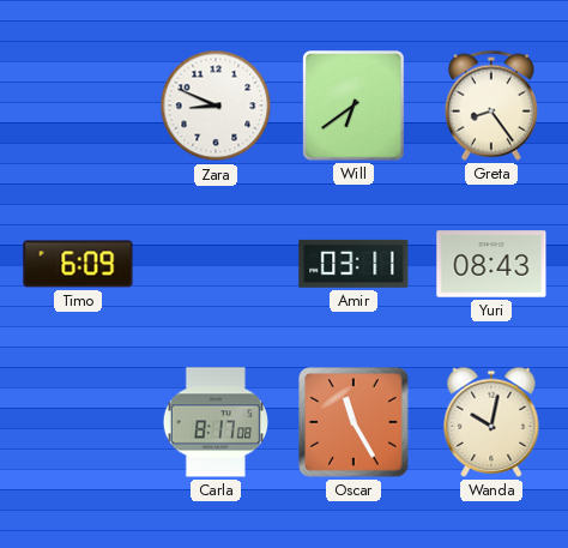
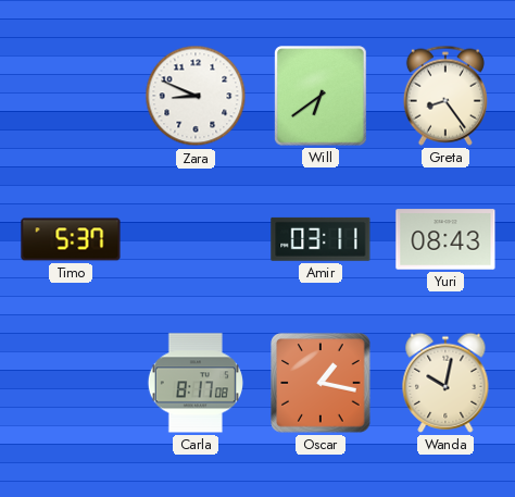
Timo: 6:09 -> 5:37 (71, 239)
Oscar: 11:25 -> 1:17 (321, 383)
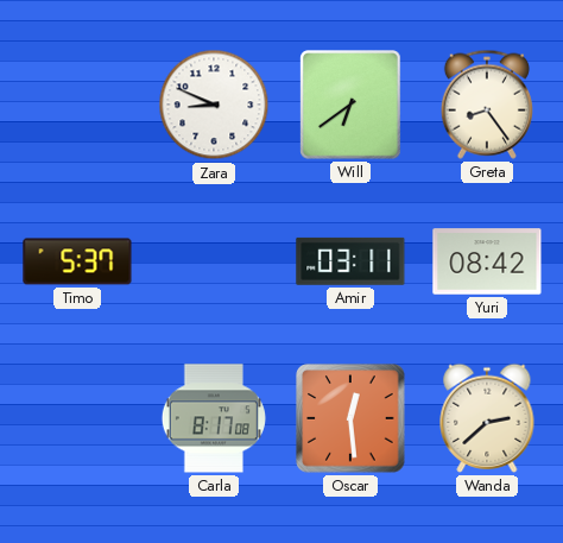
Yuri: 08:43 -> 08:42 (487, 261)
Oscar: 1:17 -> 12:29 (350, 418)
Wanda: 10:02 -> 2:38 (487, 418)
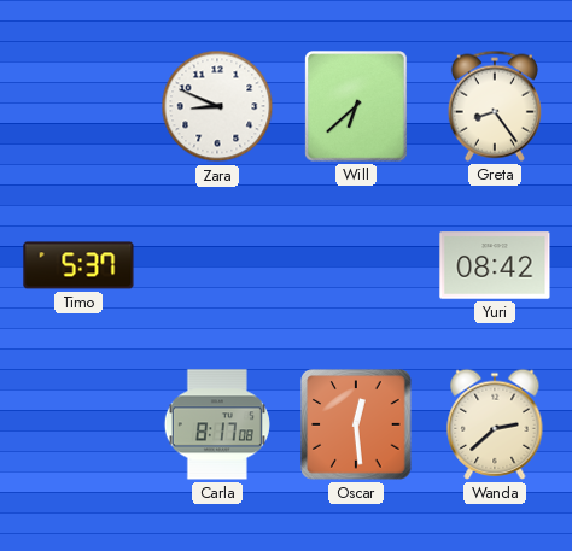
Will: 6:39 -> 6:38 (356, 106)
Amir: 03:11 -> none (350, 261)
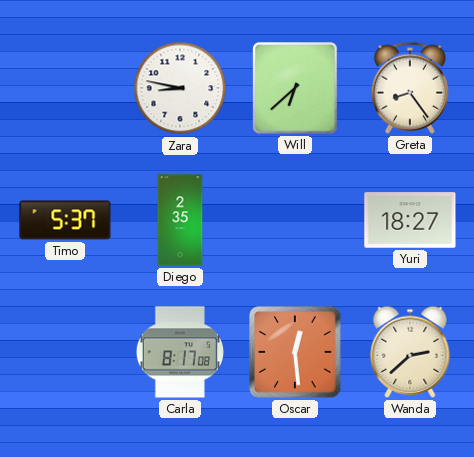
Zara: 8:49 -> 8:47 (180, 88)
Diego: none -> 2:35 (180, 220)
Yuri: 08:42 -> 18:27 (410, 220)
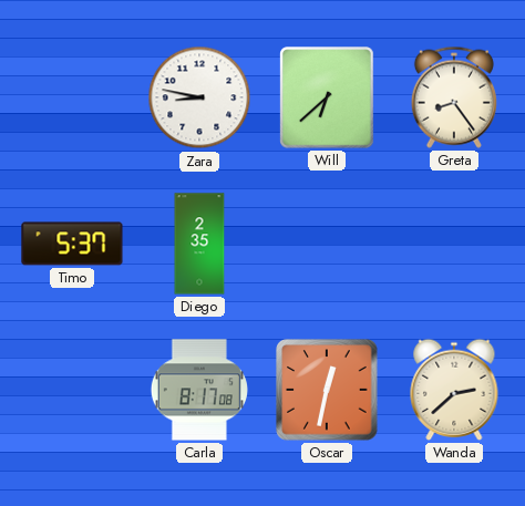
Yuri: 18:27 -> none (410, 220)
Oscar: 12:29 -> 12:32 (327, 390)
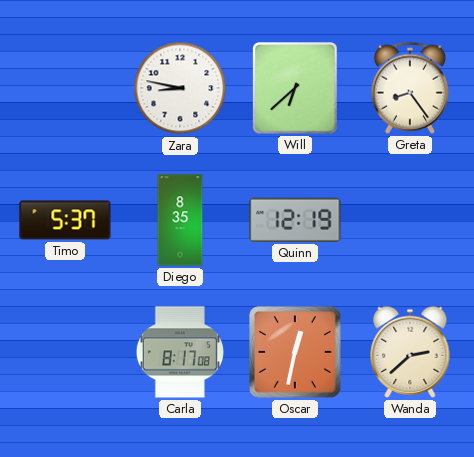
Diego: 2:35 -> 8:35 (180, 220)
Quinn: none -> 12:19 (295, 220)
